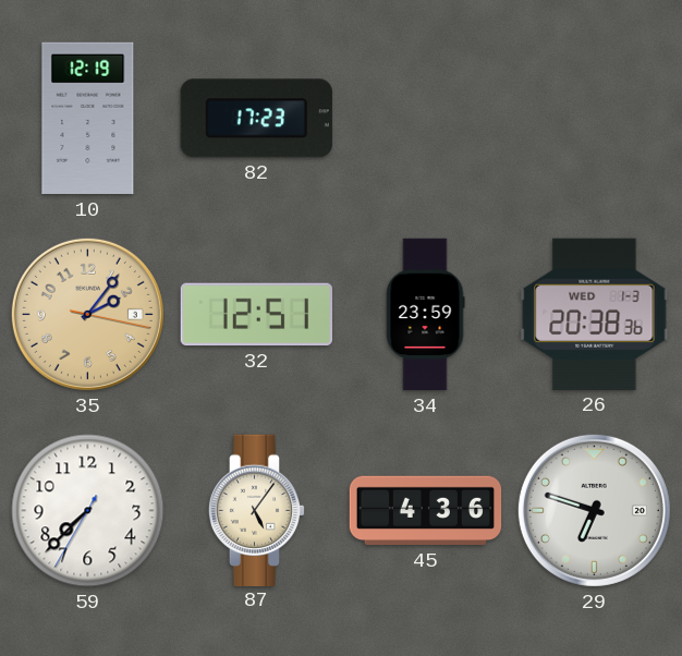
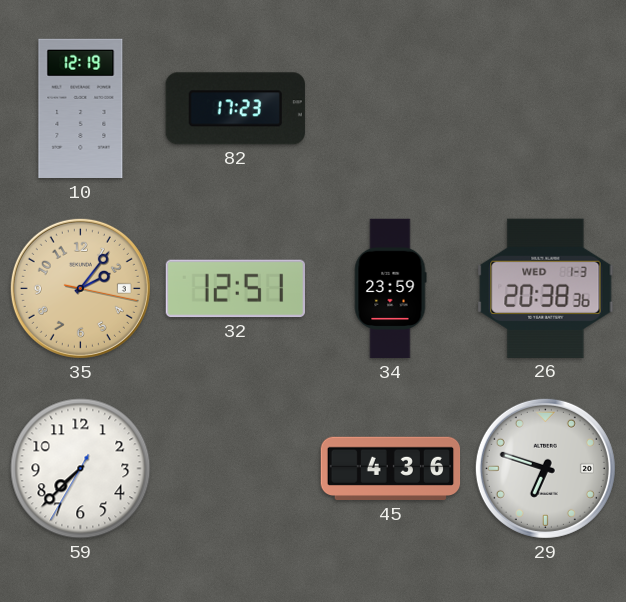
87: 5:06 -> none (257, 510)
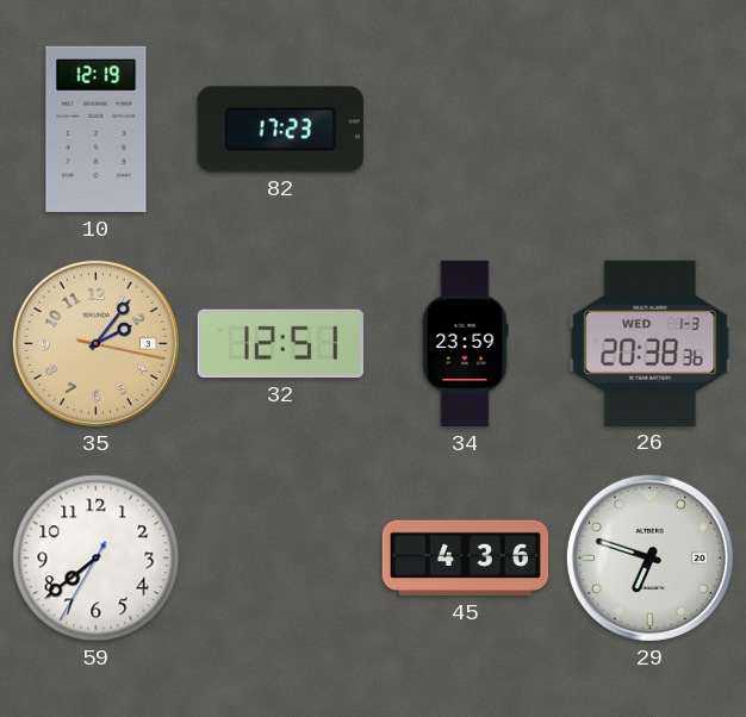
59: 7:37 -> 7:38 (97, 559)
